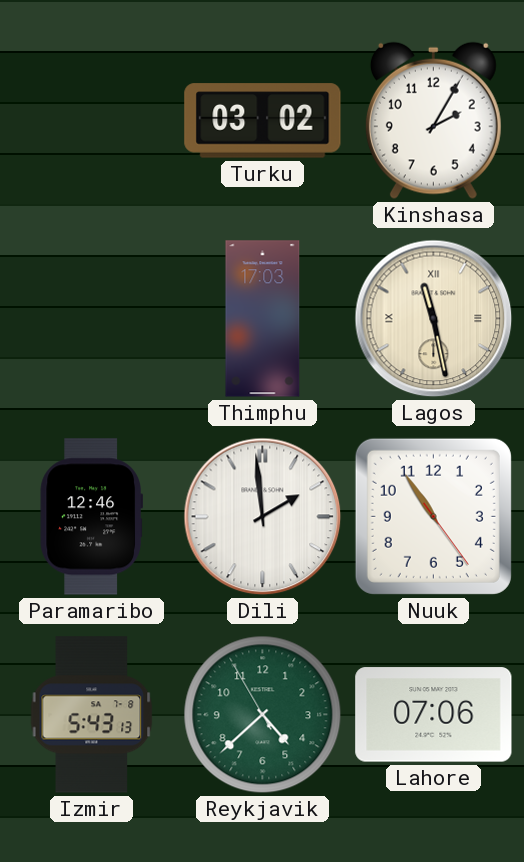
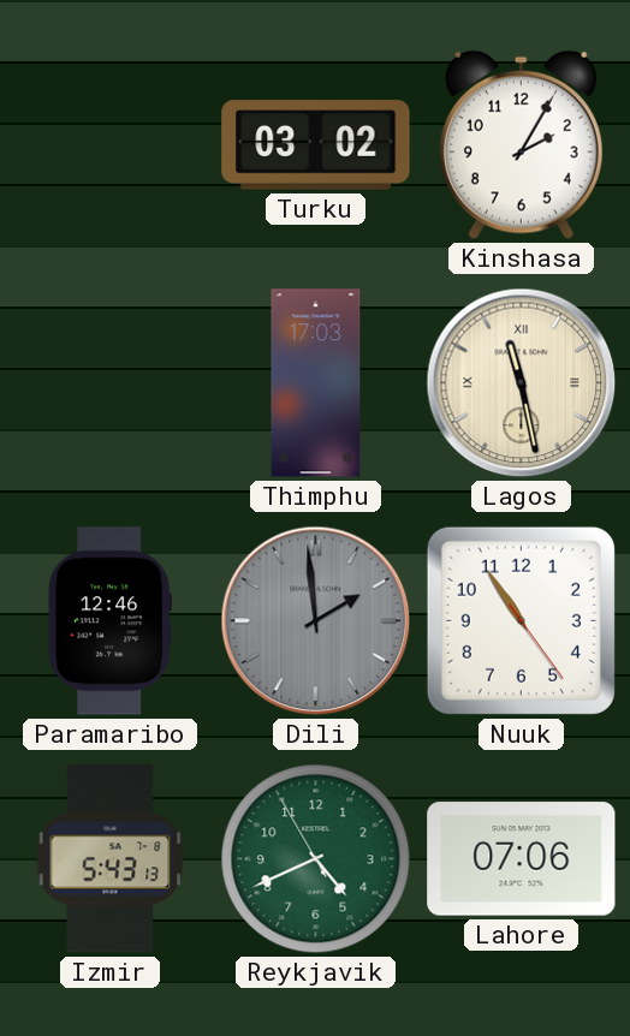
Dili dial: white -> grey (316, 621)
Reykjavik: 4:37 -> 4:40 (316, 859)
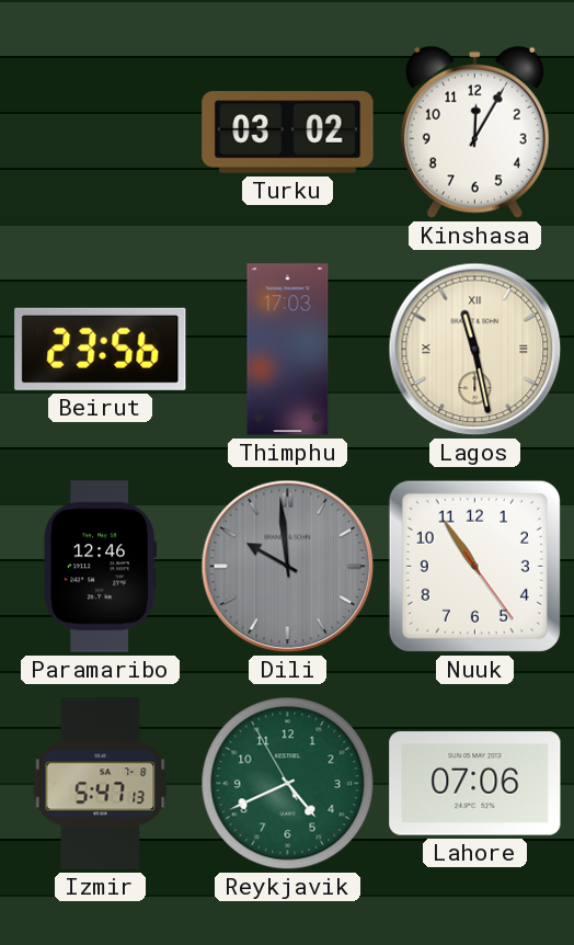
Kinshasa: 2:05 -> 12:05 (474, 132)
Beirut: none -> 23:56 (101, 349)
Dili: 1:59 -> 9:59 (288, 567)
Izmir: 5:43 -> 5:47 (101, 784)
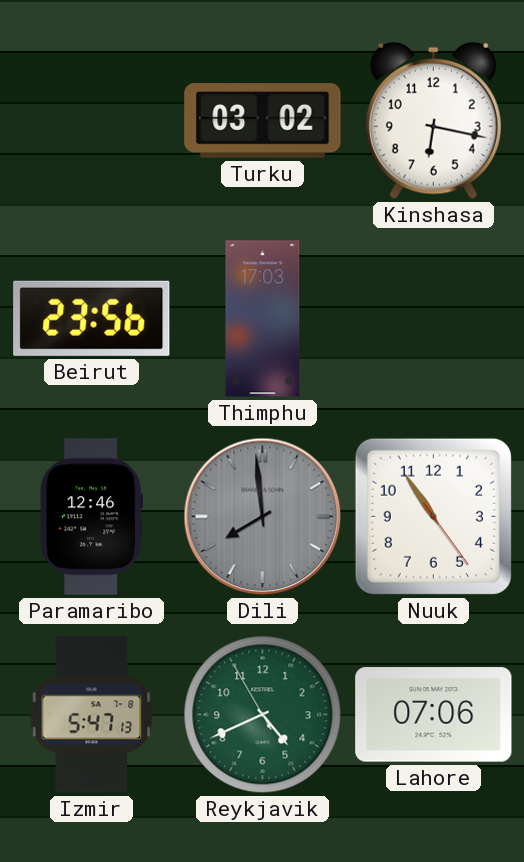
Kinshasa: 12:05 -> 6:17 (433, 120)
Lagos: 11:28 -> none (475, 350)
Dili: 9:59 -> 7:59 (263, 517)
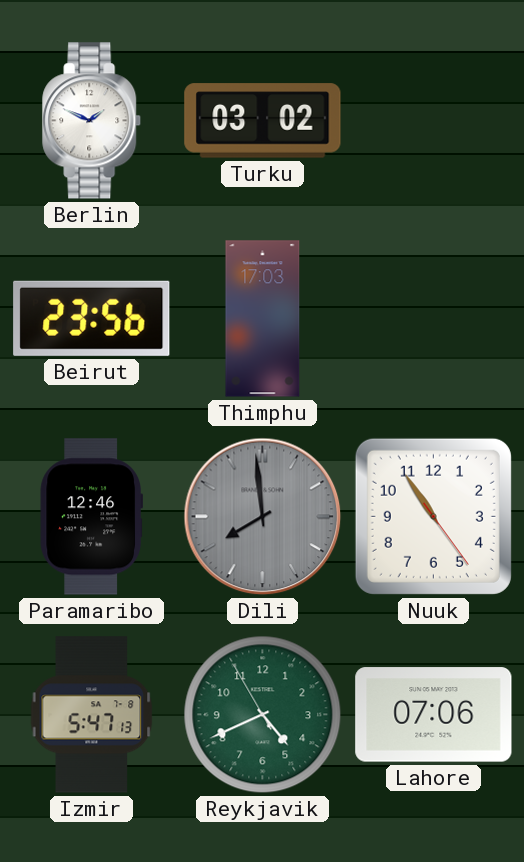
Berlin: none -> 1:49 (92, 121)
Kinshasa: 6:17 -> none (433, 120)
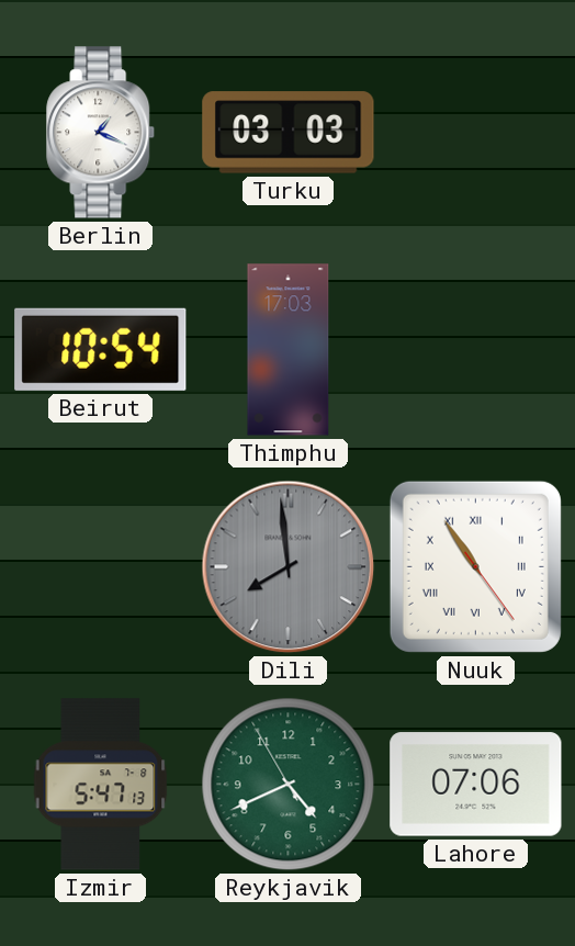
Berlin: 1:49 -> 1:19 (101, 133)
Turku: 03:02 -> 03:03 (289, 133)
Beirut: 23:56 -> 10:54 (101, 349)
Paramaribo: 12:46 -> none (91, 517)
Nuuk numerals: Arabic -> Roman (475, 566)
